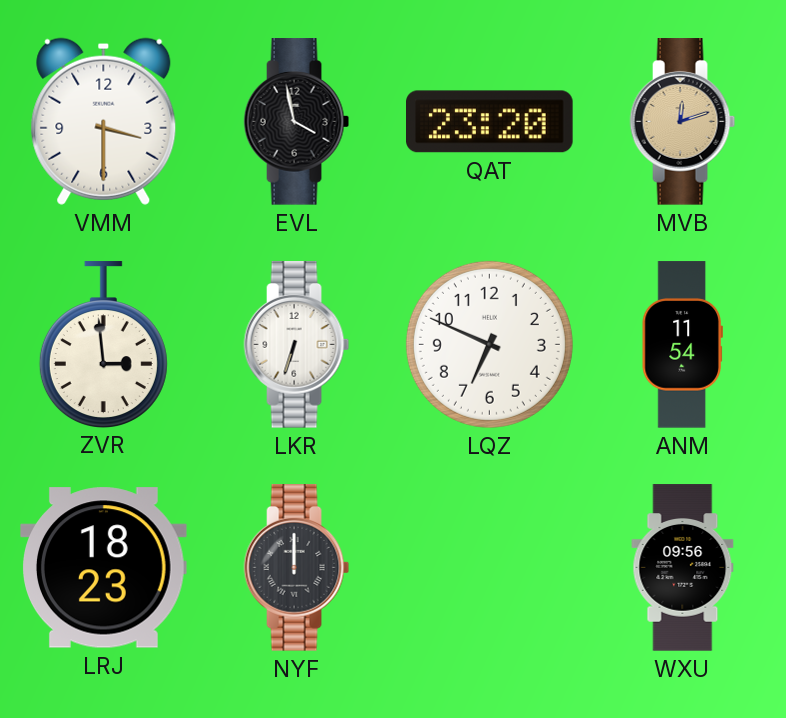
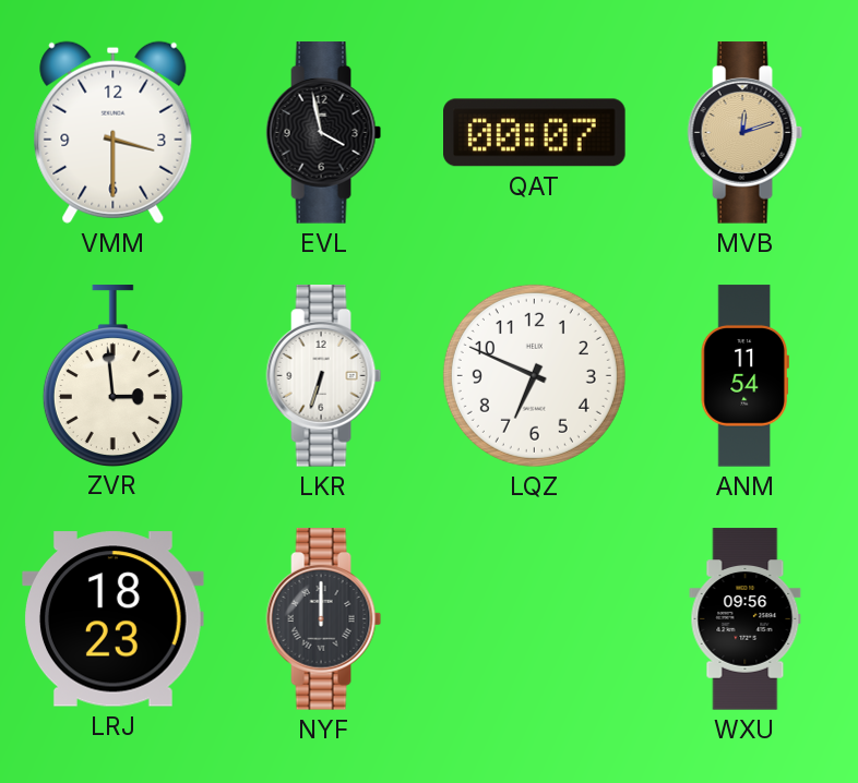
QAT: 23:20 -> 00:07 (535, 133)
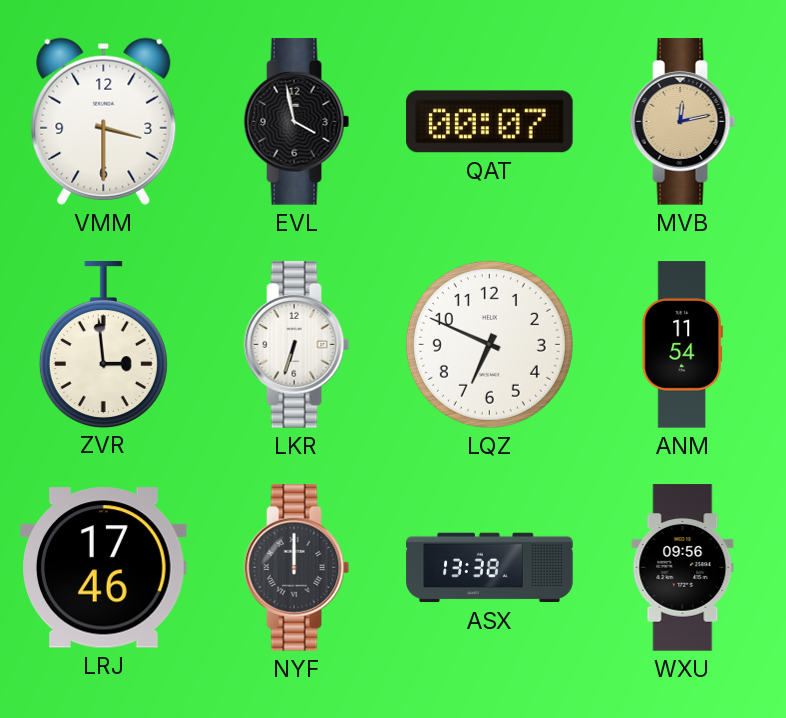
MVB: 12:12 -> 12:13 (683, 122)
LRJ: 18:23 -> 17:46 (104, 568)
ASX: none -> 13:38 (490, 568)
